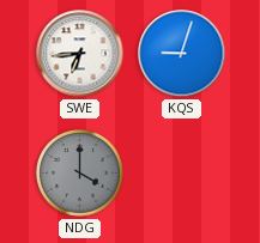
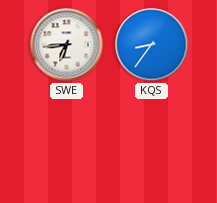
KQS: 9:03 -> 8:36 (152, 45)
NDG: 4:00 -> none (80, 174)
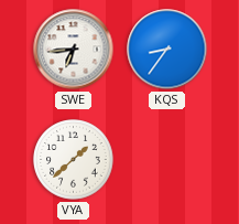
VYA: none -> 1:38 (74, 160)
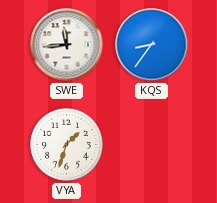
SWE: 6:44 -> 11:44 (67, 45)
VYA: 1:38 -> 1:33 (67, 145)
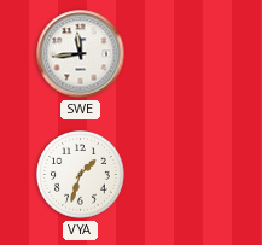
KQS: 8:36 -> none (152, 45)
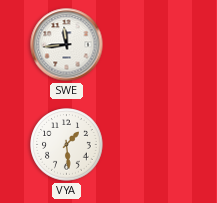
VYA: 1:33 -> 1:29 (67, 145)
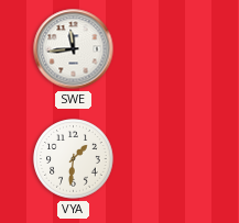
VYA: 1:29 -> 1:31 (74, 159)
